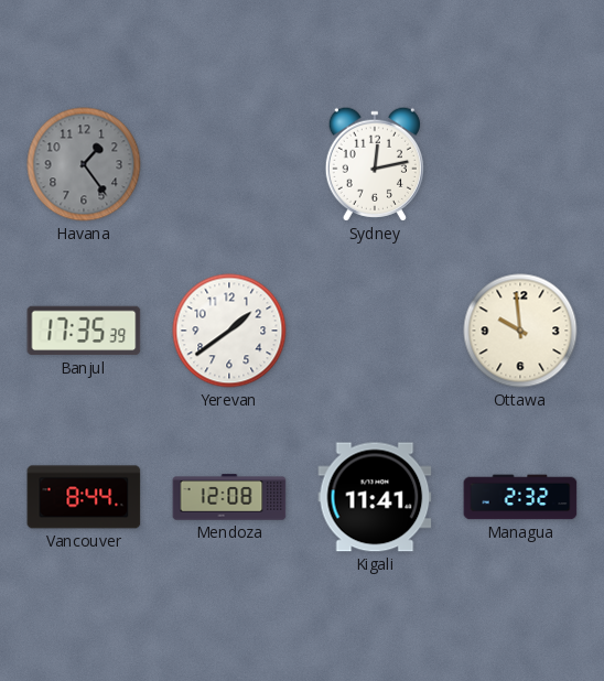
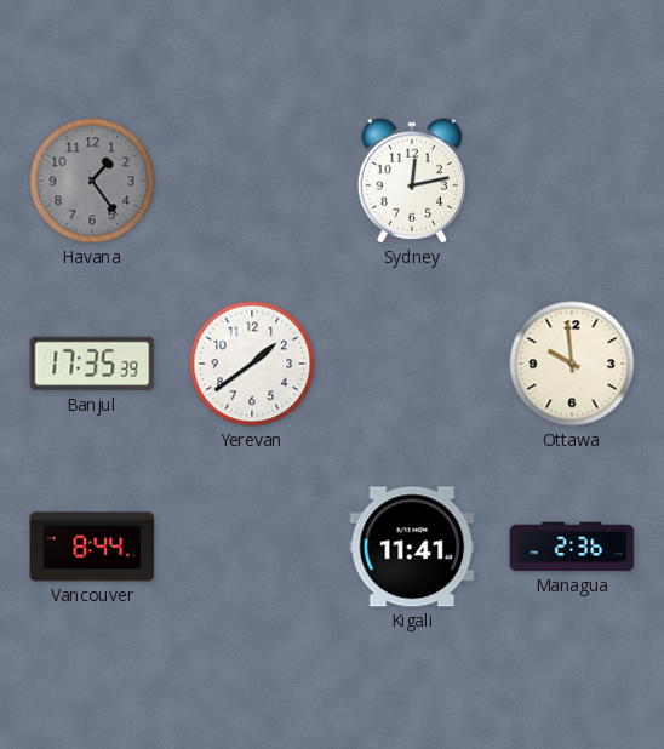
Mendoza: 12:08 -> none (229, 497)
Managua: 2:32 -> 2:36 (572, 547)
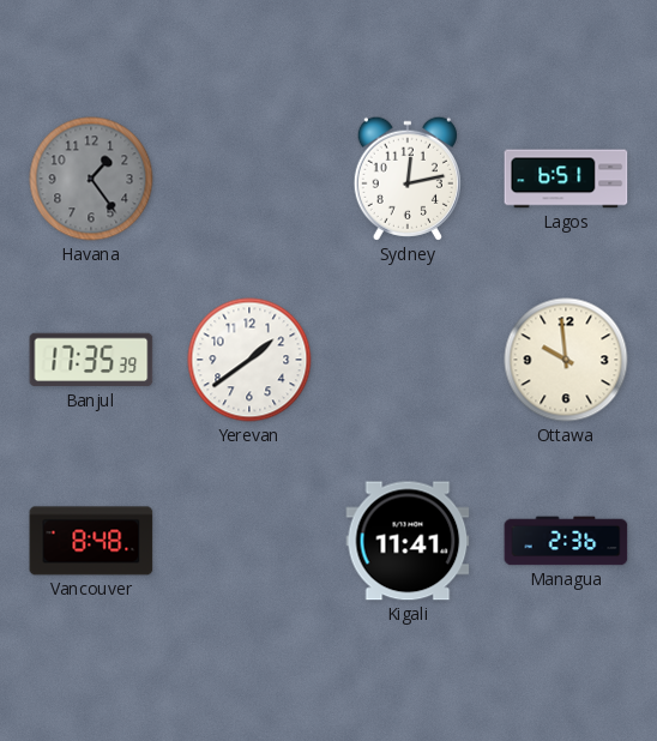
Lagos: none -> 6:51 (566, 179)
Vancouver: 8:44 -> 8:48 (91, 541)
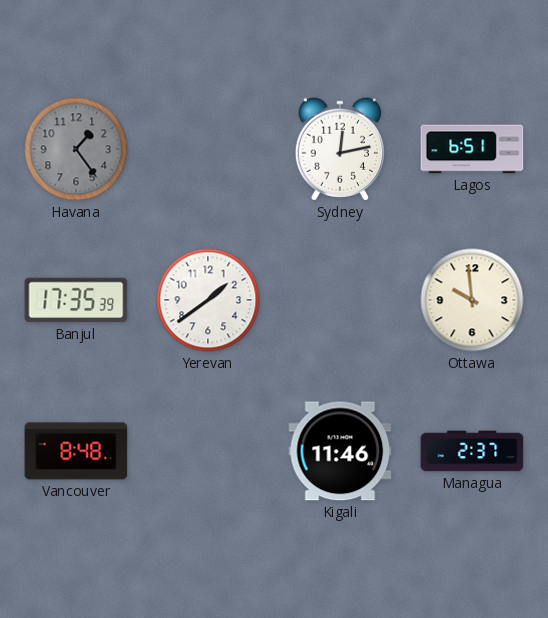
Kigali: 11:41 -> 11:46 (340, 451)
Managua: 2:36 -> 2:37 (472, 451)
